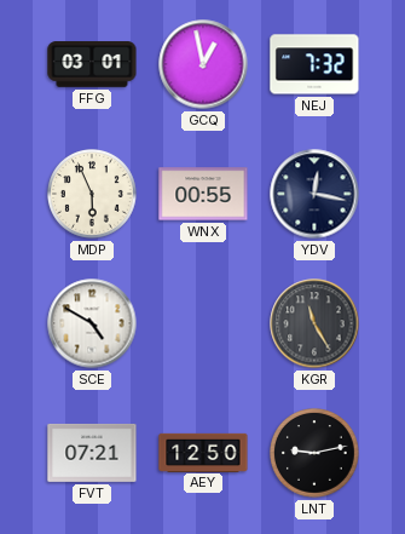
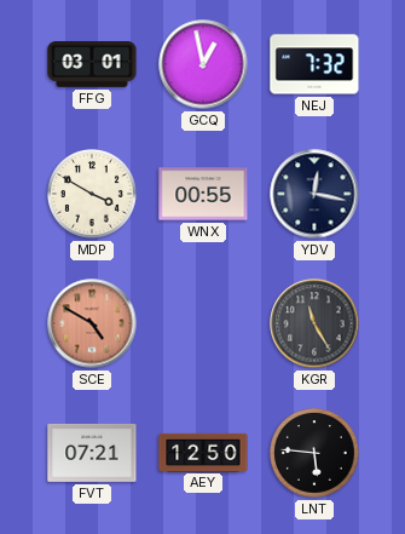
MDP: 5:56 -> 3:50 (93, 195)
SCE dial: white -> salmon (92, 323)
LNT: 9:13 -> 5:46 (316, 454)
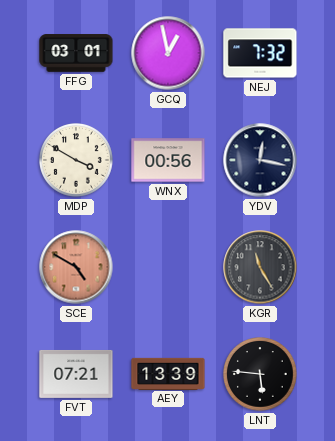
WNX: 00:55 -> 00:56 (168, 160)
AEY: 12:50 -> 13:39 (168, 373)
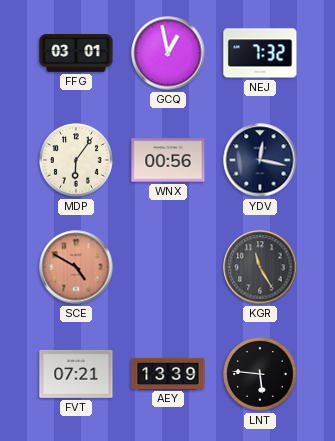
MDP: 3:50 -> 6:06 (77, 161)
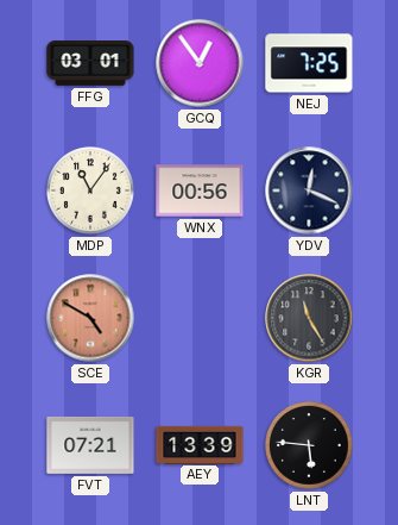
GCQ: 12:58 -> 12:54 (200, 63)
NEJ: 7:32 -> 7:25 (309, 63)
MDP: 6:06 -> 11:06 (91, 192)
YDV: 12:17 -> 12:19 (309, 190)
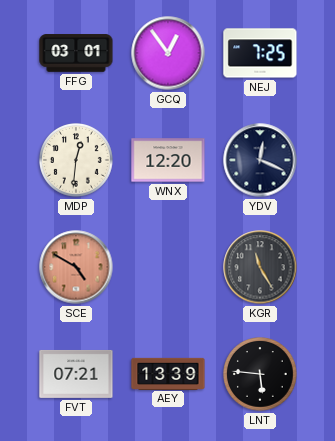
MDP: 11:06 -> 12:31 (77, 161)
WNX: 00:56 -> 12:20 (168, 160)
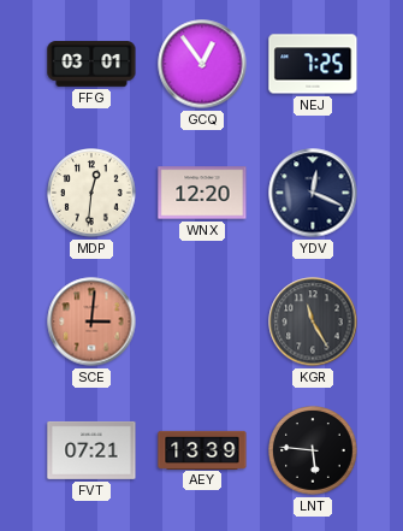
SCE: 4:50 -> 3:01 (91, 321)
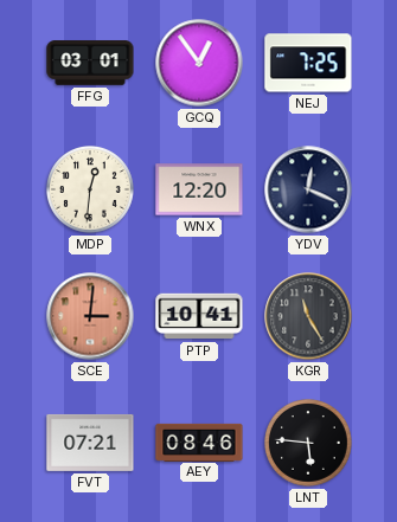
PTP: none -> 10:41 (199, 316)
AEY: 13:39 -> 08:46 (199, 442)
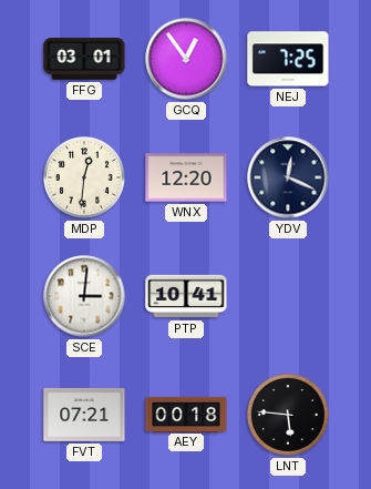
SCE dial: salmon -> white (84, 296)
KGR: 11:25 -> none (308, 316)
AEY: 08:46 -> 00:18 (186, 414)
